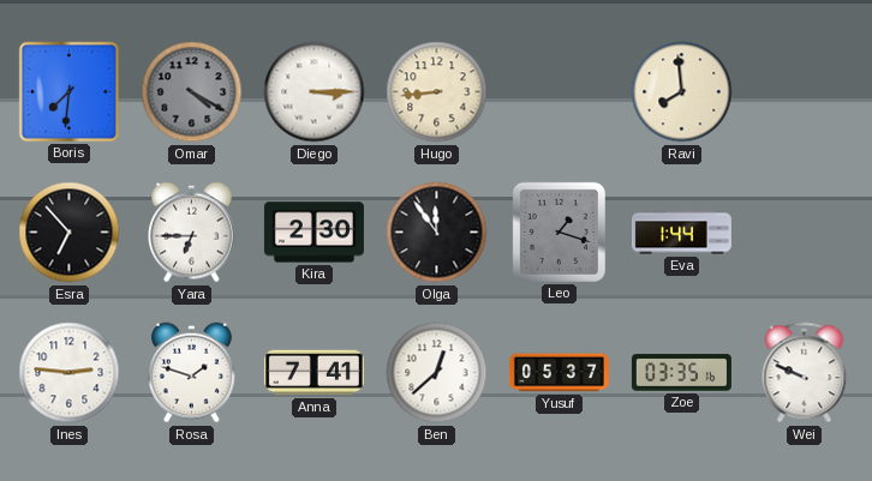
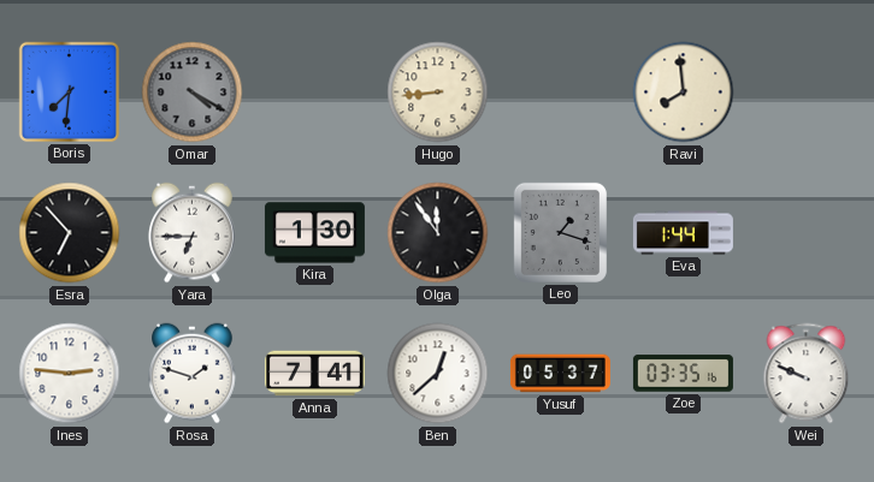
Diego: 3:15 -> none (315, 92)
Kira: 2:30 -> 1:30 (314, 233)
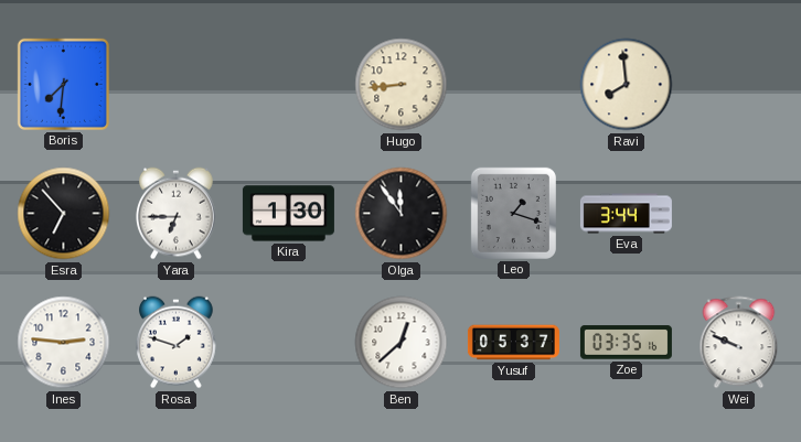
Omar: 4:20 -> none (193, 93)
Eva: 1:44 -> 3:44 (626, 214)
Anna: 7:41 -> none (314, 374)
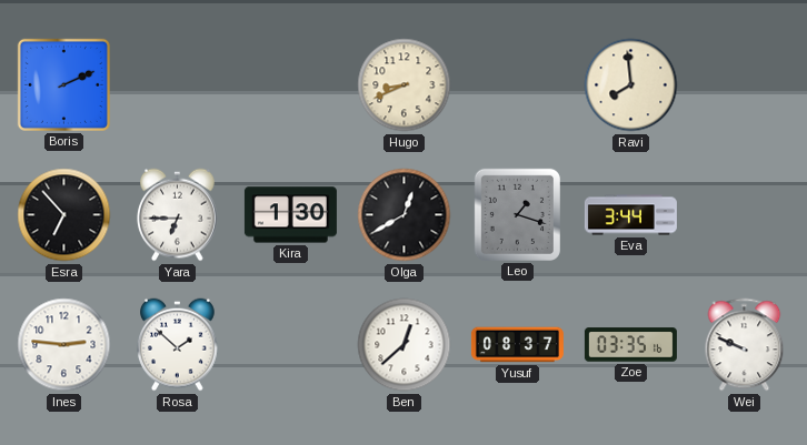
Boris: 7:31 -> 2:11 (63, 84)
Hugo: 8:44 -> 8:41 (405, 85)
Olga: 11:54 -> 12:40 (405, 215)
Rosa: 1:48 -> 1:52 (178, 345)
Yusuf: 05:37 -> 08:37 (517, 345)
